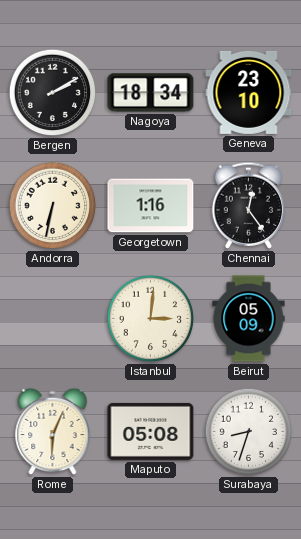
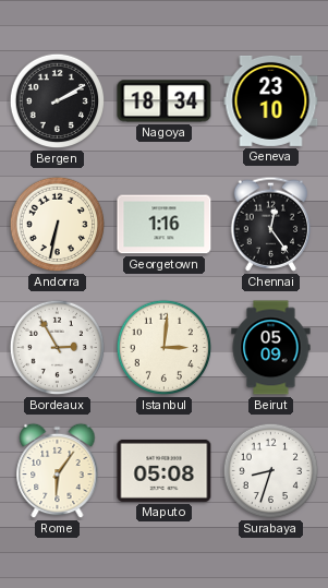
Bordeaux: none -> 2:55 (58, 348)
Rome: 6:04 -> 6:06 (58, 471)
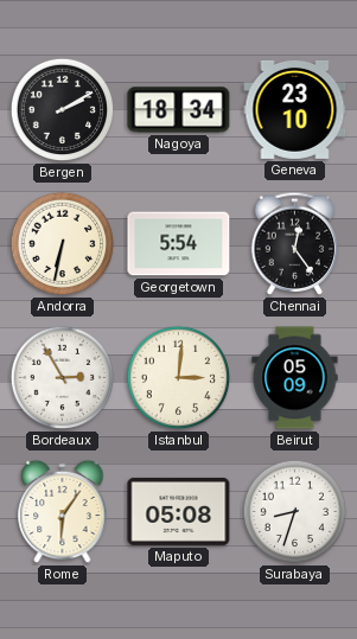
Georgetown: 1:16 -> 5:54 (179, 244)
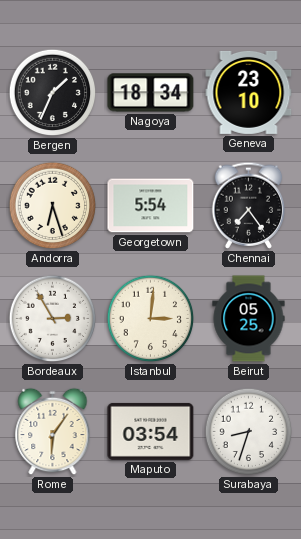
Bergen: 2:10 -> 1:34 (53, 93)
Andorra: 6:32 -> 6:27 (53, 206)
Chennai: 12:24 -> 7:24 (249, 205)
Beirut: 05:09 -> 05:25 (249, 319)
Maputo: 05:08 -> 03:54 (151, 431)
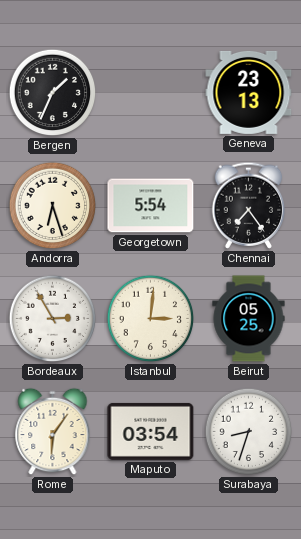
Nagoya: 18:34 -> none (151, 93)
Geneva: 23:10 -> 23:13 (249, 92)
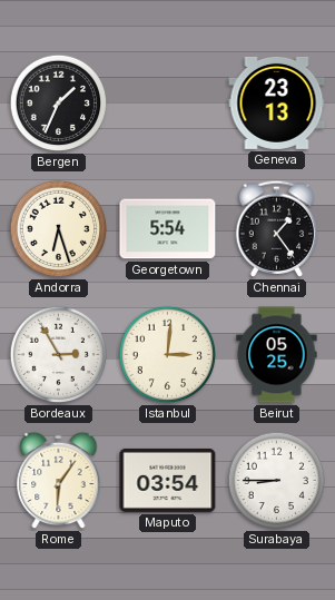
Chennai: 7:24 -> 1:24 (277, 228)
Surabaya: 8:33 -> 8:45 (277, 481)
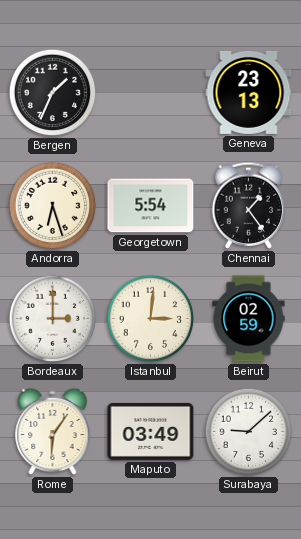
Bordeaux: 2:55 -> 3:00 (53, 319)
Beirut: 05:25 -> 02:59 (249, 319)
Maputo: 03:54 -> 03:49 (151, 431)
Surabaya: 8:45 -> 9:08 (249, 432)
